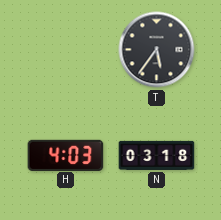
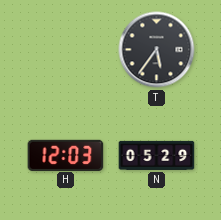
H: 4:03 -> 12:03 (66, 155)
N: 03:18 -> 05:29 (157, 155)
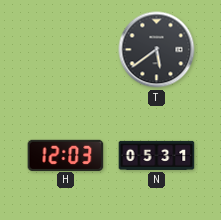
T: 5:36 -> 5:39 (157, 50)
N: 05:29 -> 05:31 (157, 155)
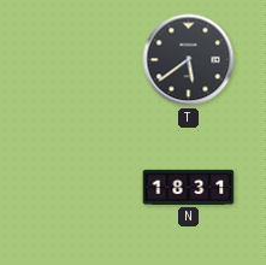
H: 12:03 -> none (66, 155)
N: 05:31 -> 18:31 (189, 187)
